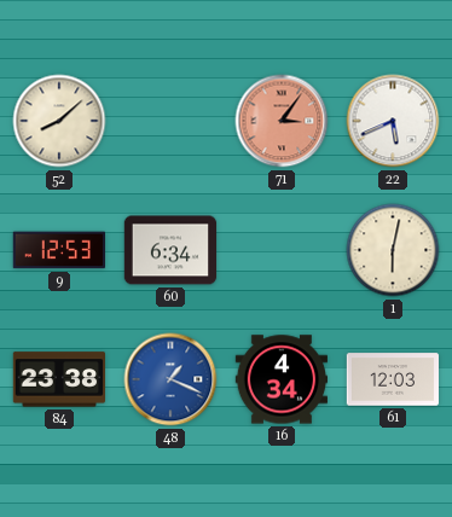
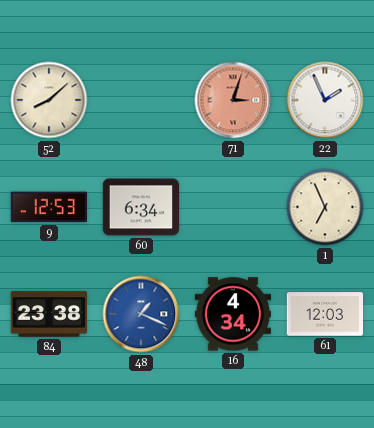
71: 3:06 -> 3:03 (233, 100)
22: 5:41 -> 1:56 (325, 100)
1: 6:02 -> 6:56 (325, 207)
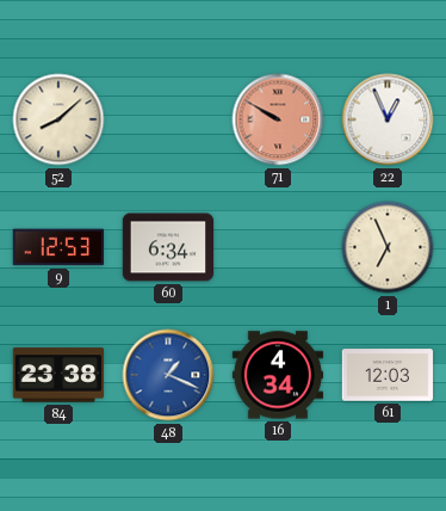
71: 3:03 -> 9:50 (278, 119)
22: 1:56 -> 12:56 (388, 119)
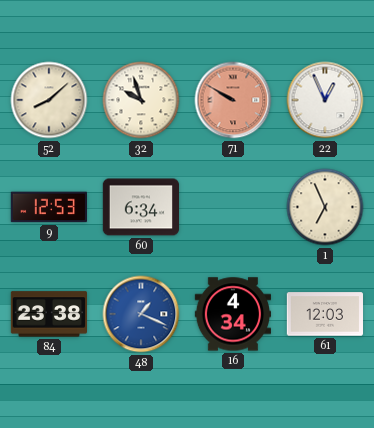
32: none -> 9:57 (141, 100)
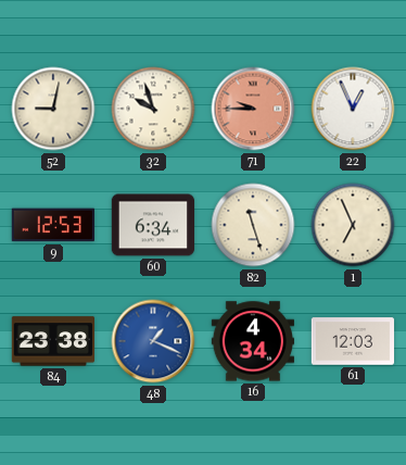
52: 8:08 -> 9:02 (53, 109)
71: 9:50 -> 9:45 (253, 109)
82: none -> 11:27 (253, 225)
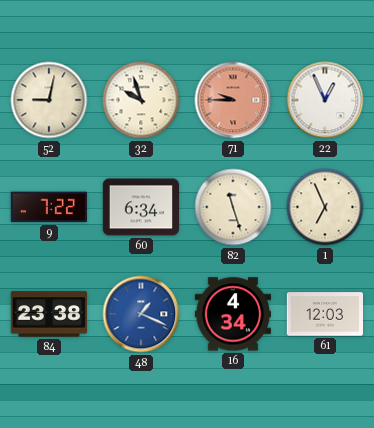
9: 12:53 -> 7:22 (48, 207)
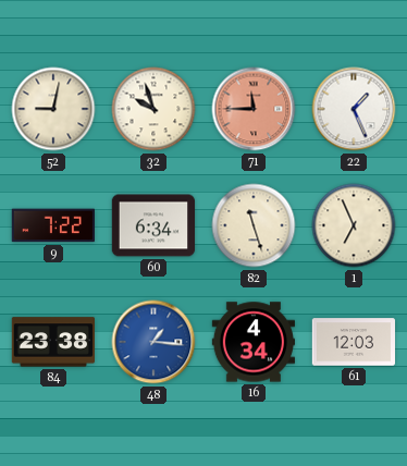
71: 9:45 -> 11:45 (254, 109)
22: 12:56 -> 1:26 (354, 109)
48: 1:19 -> 1:16 (153, 342)
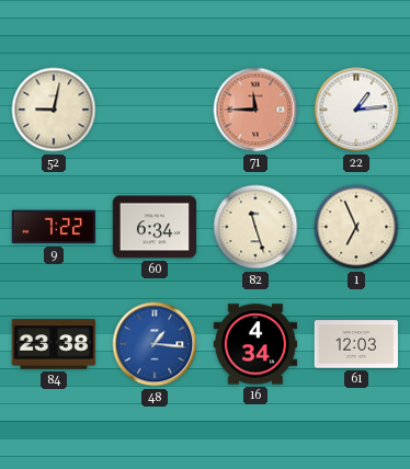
32: 9:57 -> none (153, 109)
22: 1:26 -> 1:14 (356, 110)
